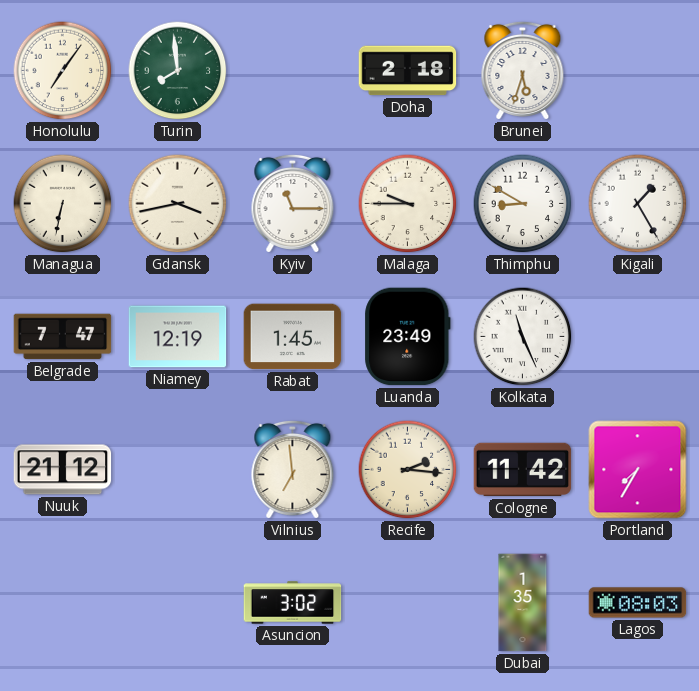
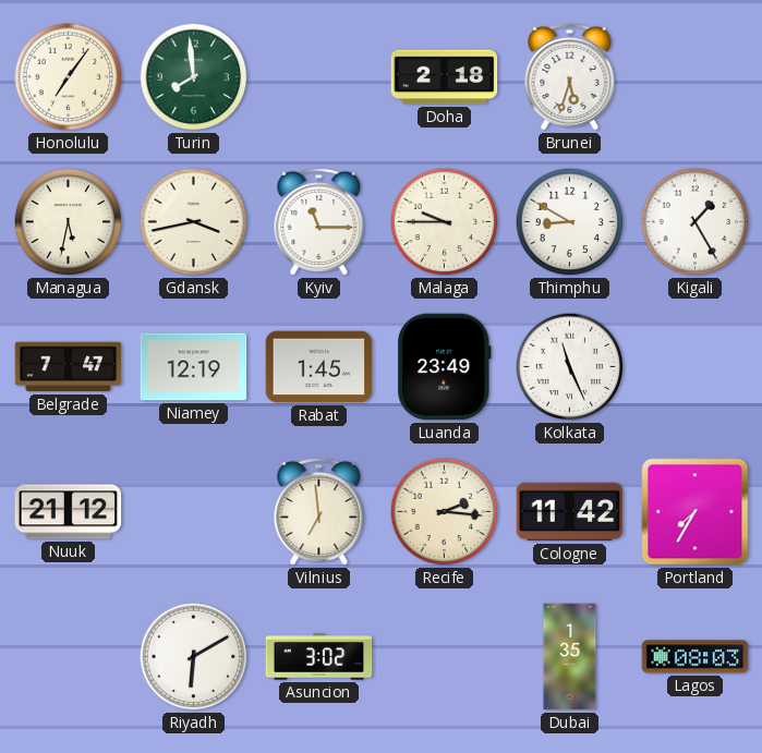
Managua: 6:32 -> 5:32 (69, 222)
Riyadh: none -> 6:10 (194, 657)
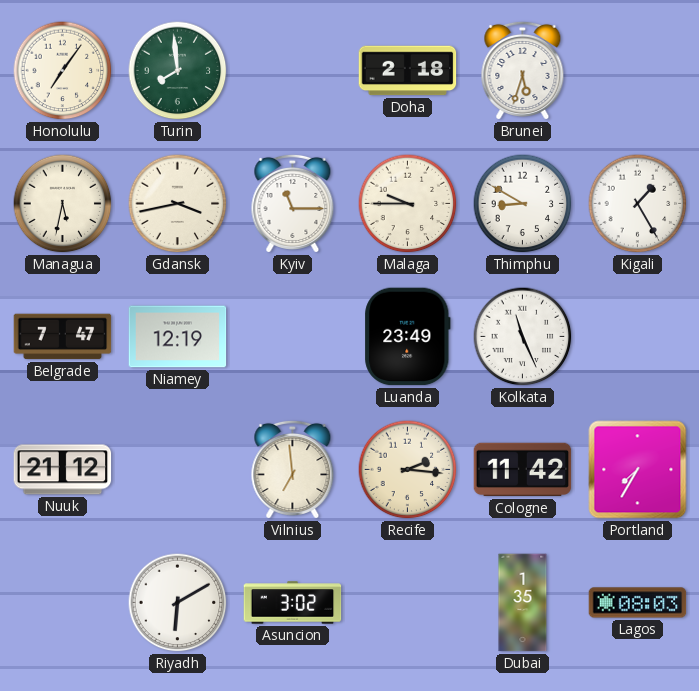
Rabat: 1:45 -> none (319, 367)
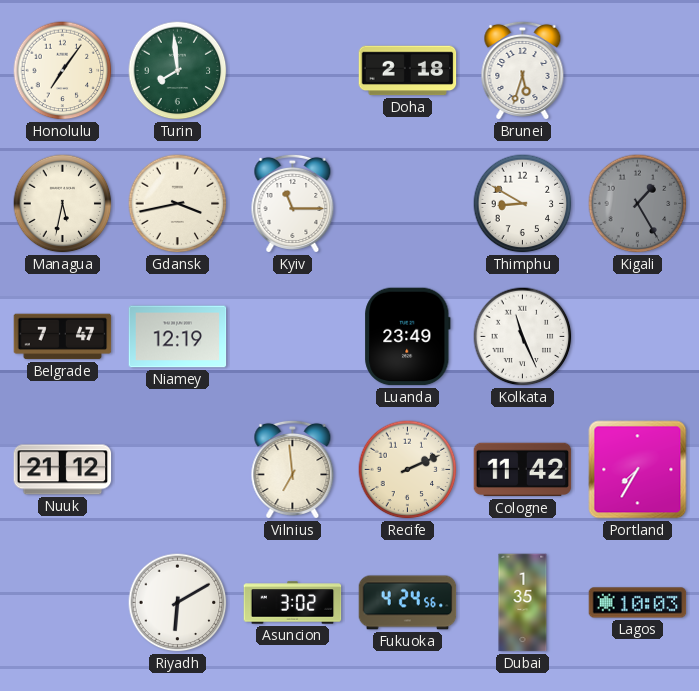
Malaga: 9:45 -> none (408, 204)
Kigali dial: white -> grey (638, 204)
Recife: 2:16 -> 2:11 (408, 470)
Fukuoka: none -> 4:24 (408, 603)
Lagos: 08:03 -> 10:03 (638, 603)
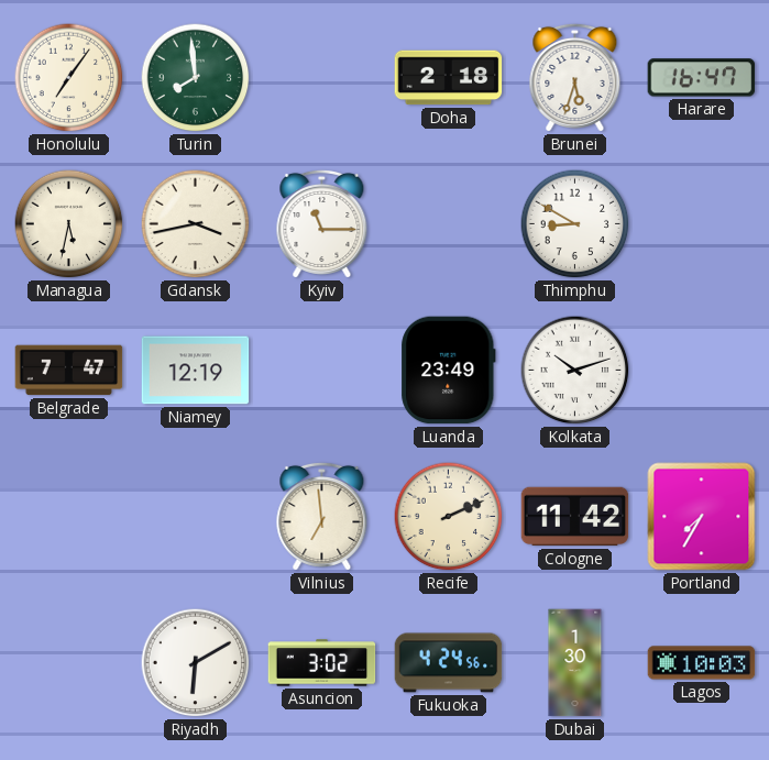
Harare: none -> 16:47 (702, 78)
Kigali: 1:25 -> none (638, 204)
Kolkata: 11:26 -> 10:12 (575, 371)
Nuuk: 21:12 -> none (63, 470)
Dubai: 1:35 -> 1:30 (575, 663)
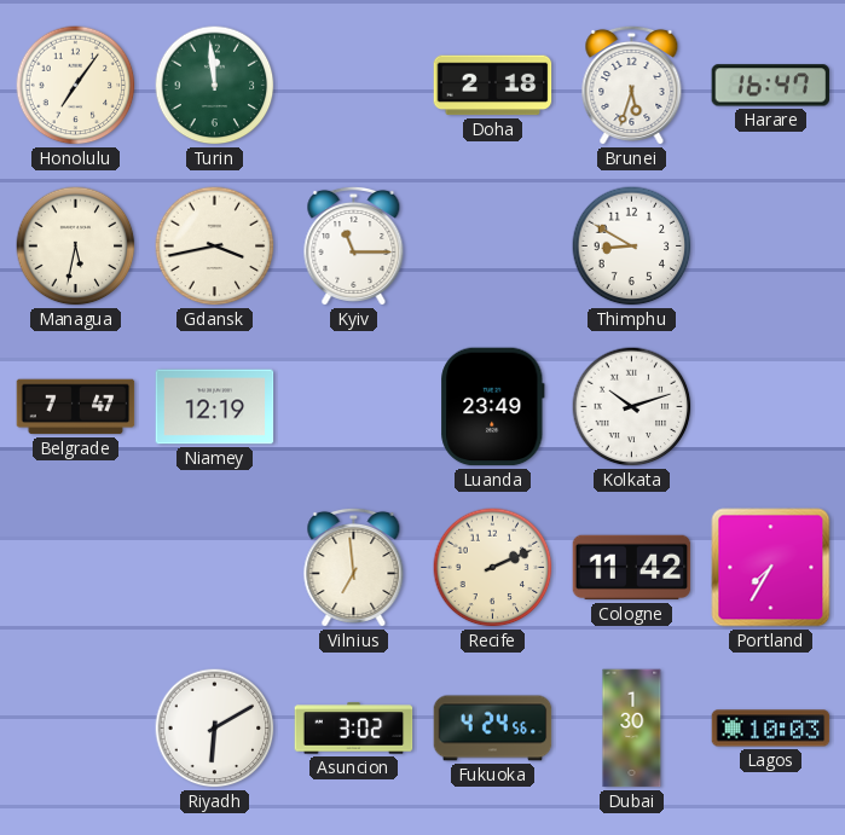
Turin: 7:59 -> 11:59 (215, 86)
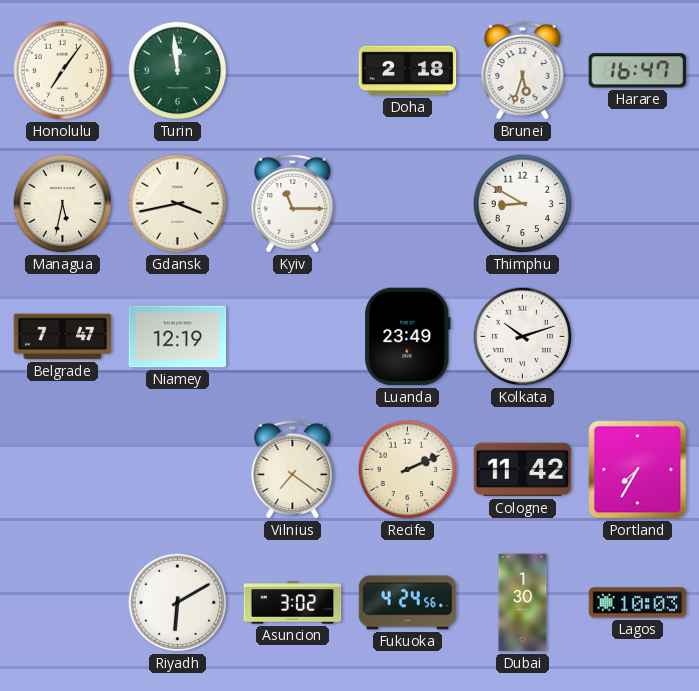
Vilnius: 6:59 -> 7:21 (293, 469)
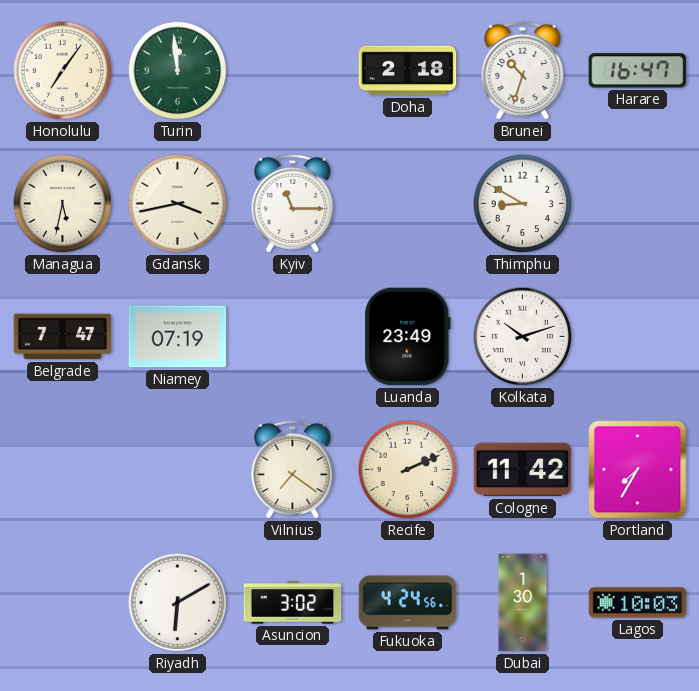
Brunei: 5:33 -> 10:33 (523, 70)
Niamey: 12:19 -> 07:19 (178, 337)
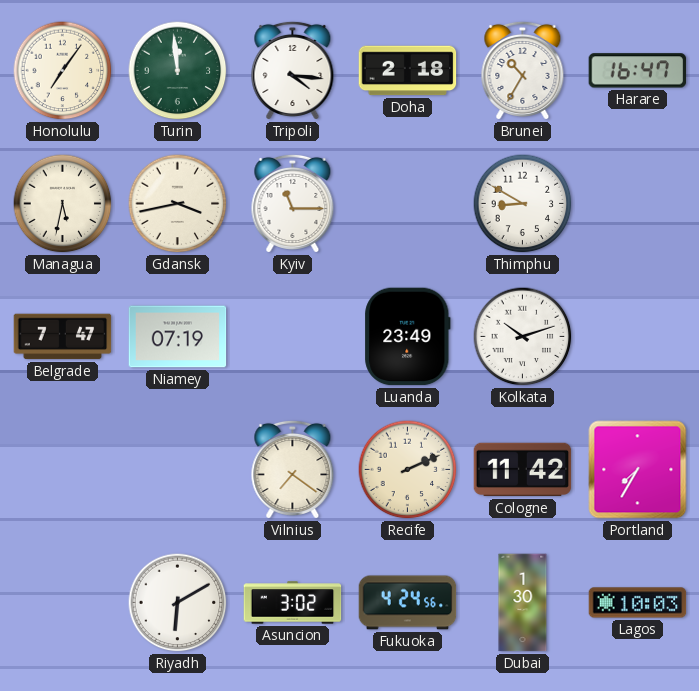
Tripoli: none -> 4:16 (293, 70)
Brunei: 10:33 -> 10:35 (523, 70)
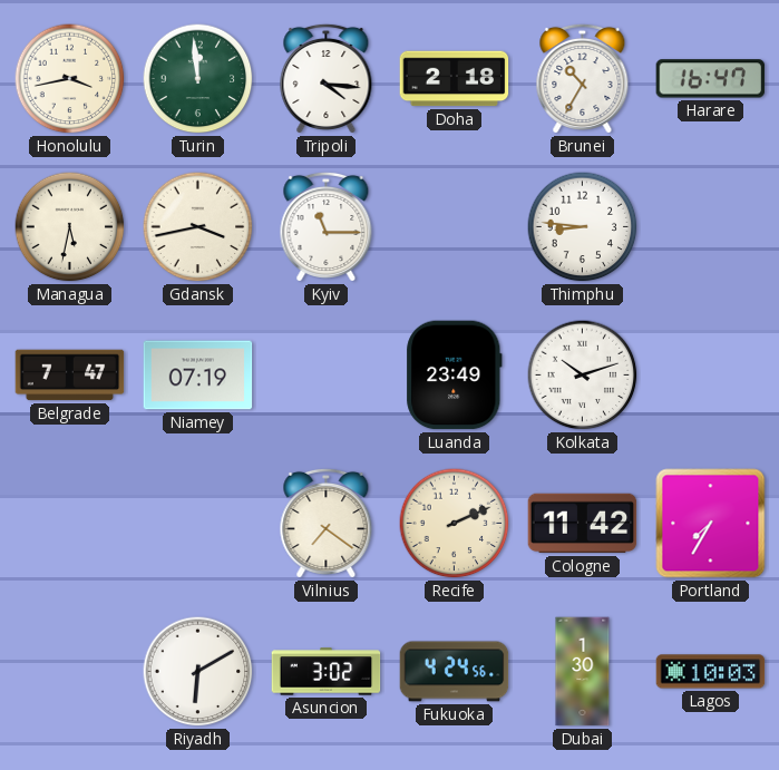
Honolulu: 7:06 -> 3:43 (70, 79)
Thimphu: 8:50 -> 8:46 (583, 227)
